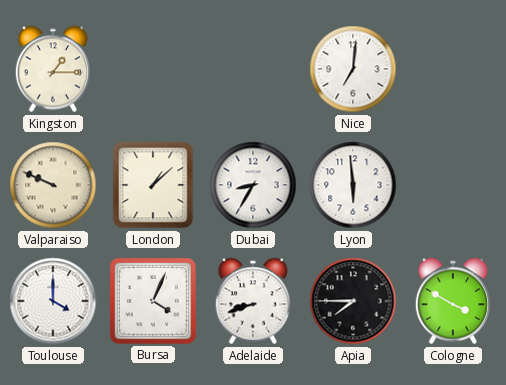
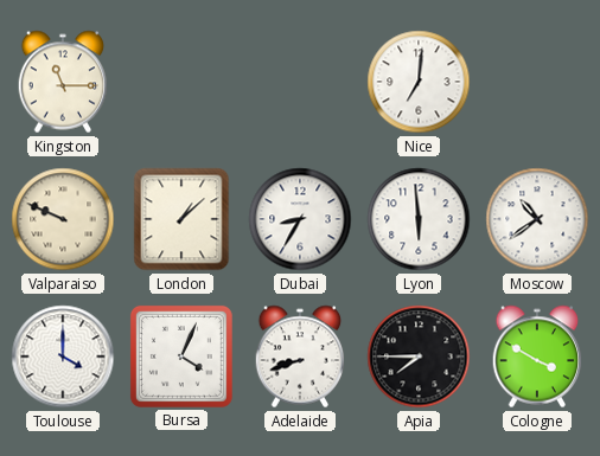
Kingston: 1:15 -> 11:15 (63, 82)
Moscow: none -> 10:39 (537, 219)
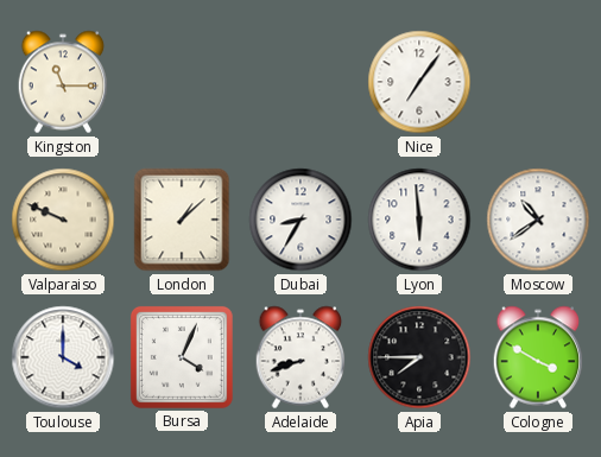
Nice: 7:01 -> 7:06 (419, 82)
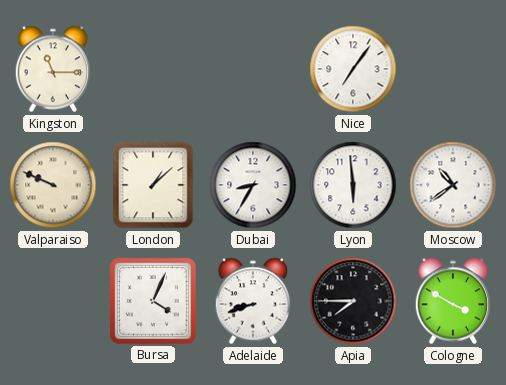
Toulouse: 4:00 -> none (63, 357)
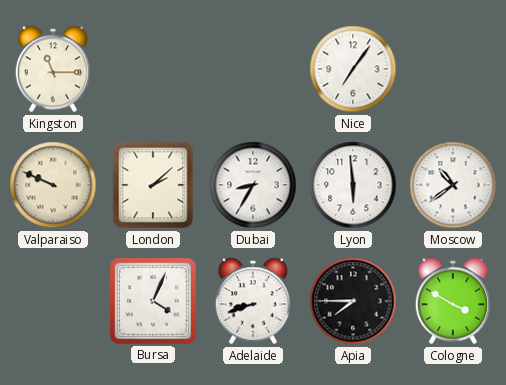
London: 1:08 -> 2:08 (153, 185)
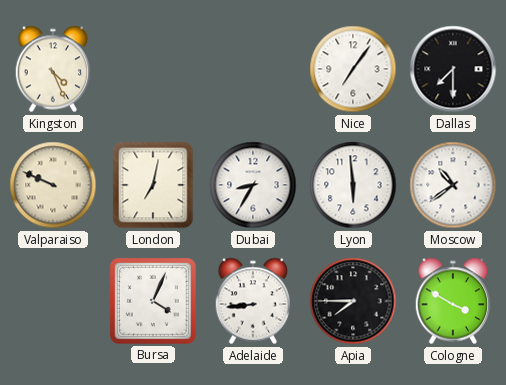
Kingston: 11:15 -> 4:26 (53, 69)
Dallas: none -> 7:30 (453, 69)
London: 2:08 -> 7:02 (153, 185)
Adelaide: 8:42 -> 8:44 (253, 301)
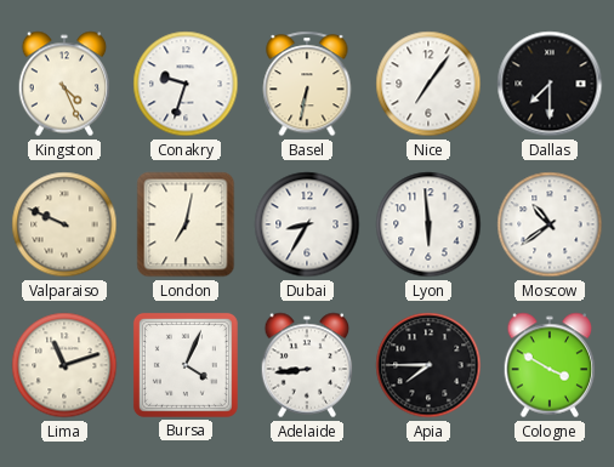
Conakry: none -> 9:33 (186, 84)
Basel: none -> 6:32 (307, 84)
Lima: none -> 11:12 (64, 365)
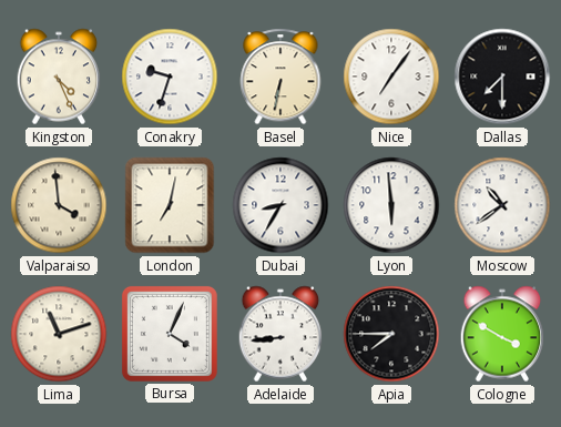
Valparaiso: 9:49 -> 3:59 (59, 205)
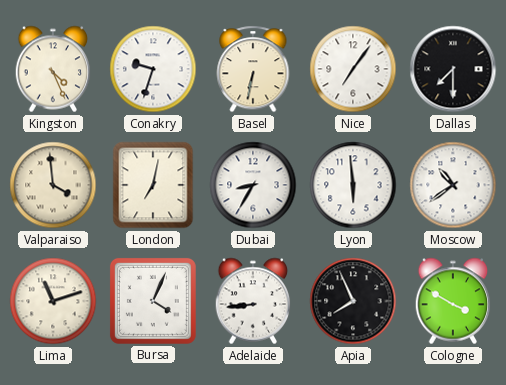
Apia: 7:45 -> 7:56 (353, 301)
